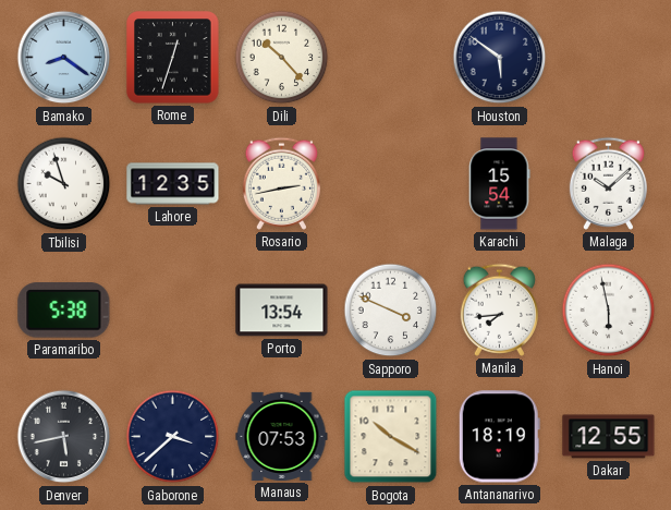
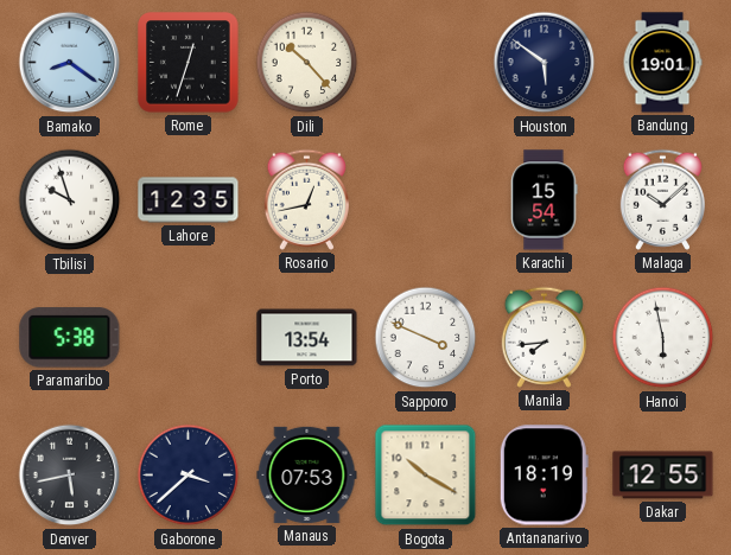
Bandung: none -> 19:01 (662, 63)
Rosario: 2:43 -> 12:43 (306, 199)
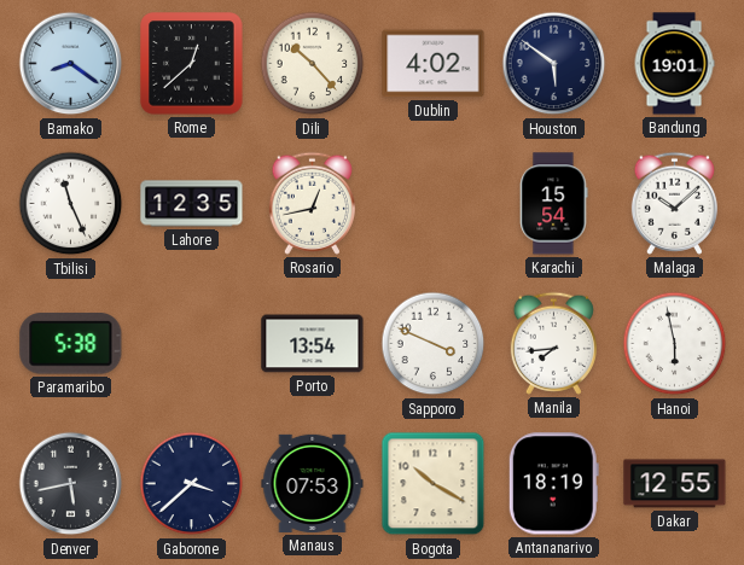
Rome: 12:33 -> 12:38 (192, 64)
Dublin: none -> 4:02 (434, 64)
Tbilisi: 9:57 -> 11:26 (71, 204)
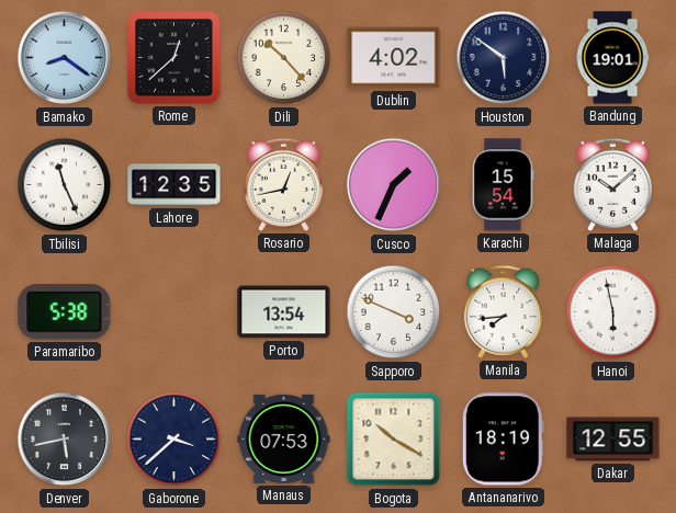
Cusco: none -> 1:34 (394, 185)
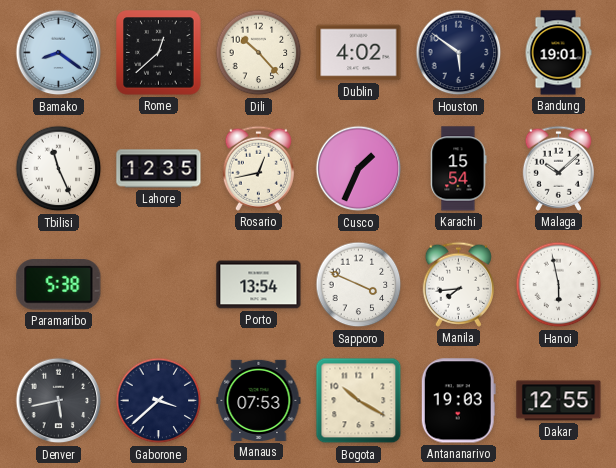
Antananarivo: 18:19 -> 19:03 (458, 401)
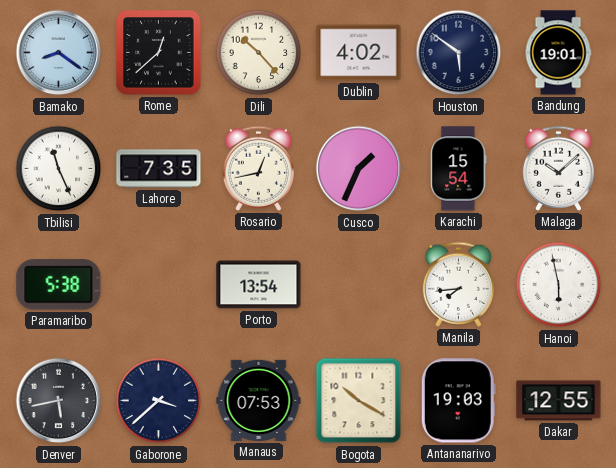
Lahore: 12:35 -> 7:35 (159, 169)
Sapporo: 3:49 -> none (359, 285)
